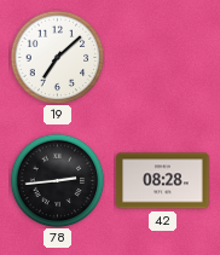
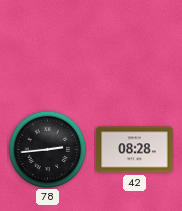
19: 7:08 -> none (57, 57)
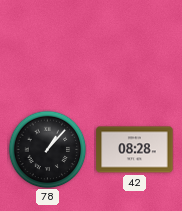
78: 2:44 -> 1:07 (47, 149)
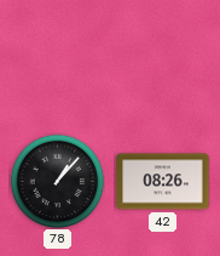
42: 08:28 -> 08:26 (163, 182)
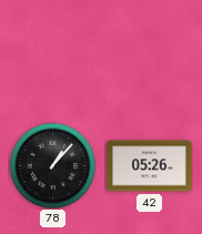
42: 08:26 -> 05:26 (150, 166)
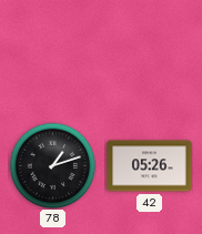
78: 1:07 -> 1:12 (52, 165)
